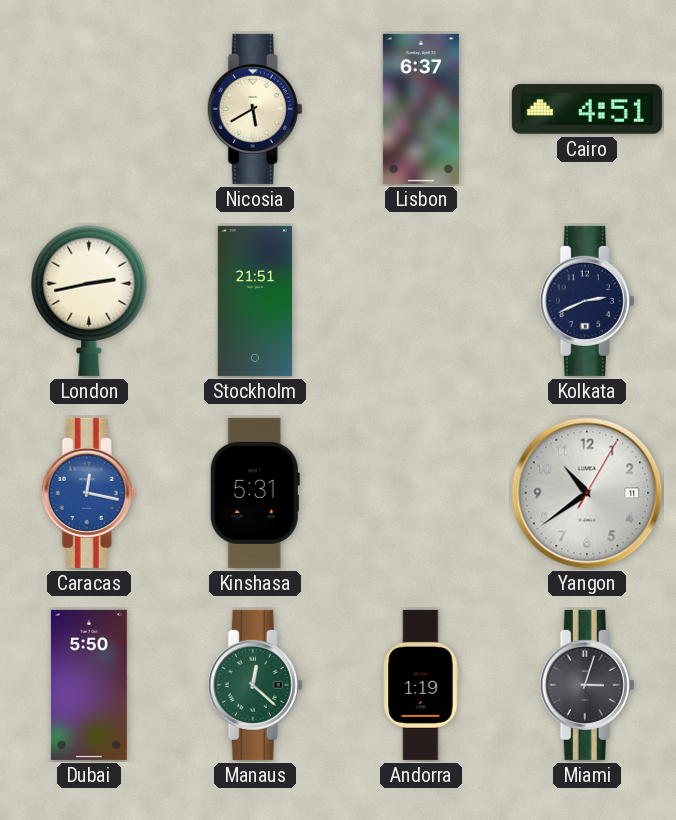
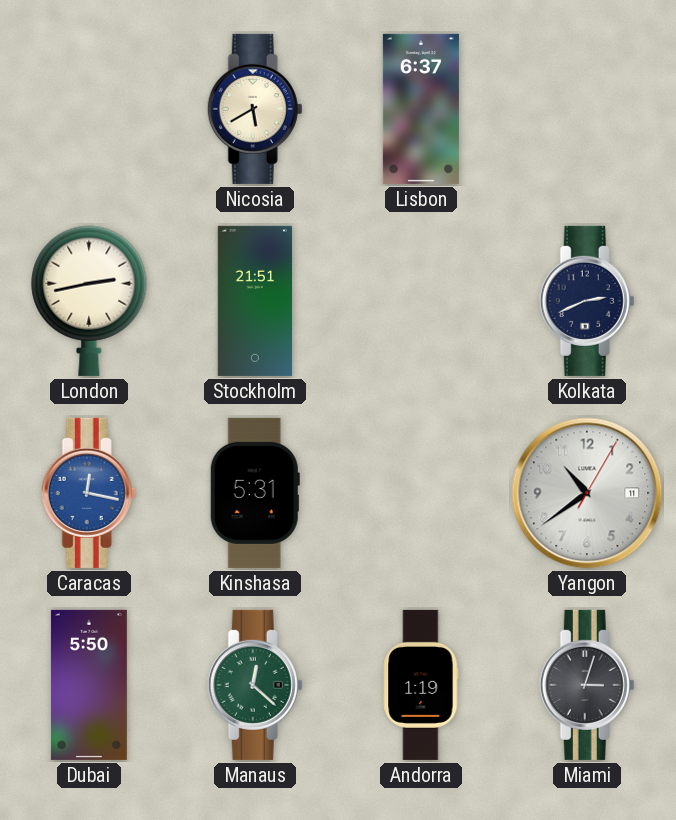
Cairo: 4:51 -> none (587, 109)
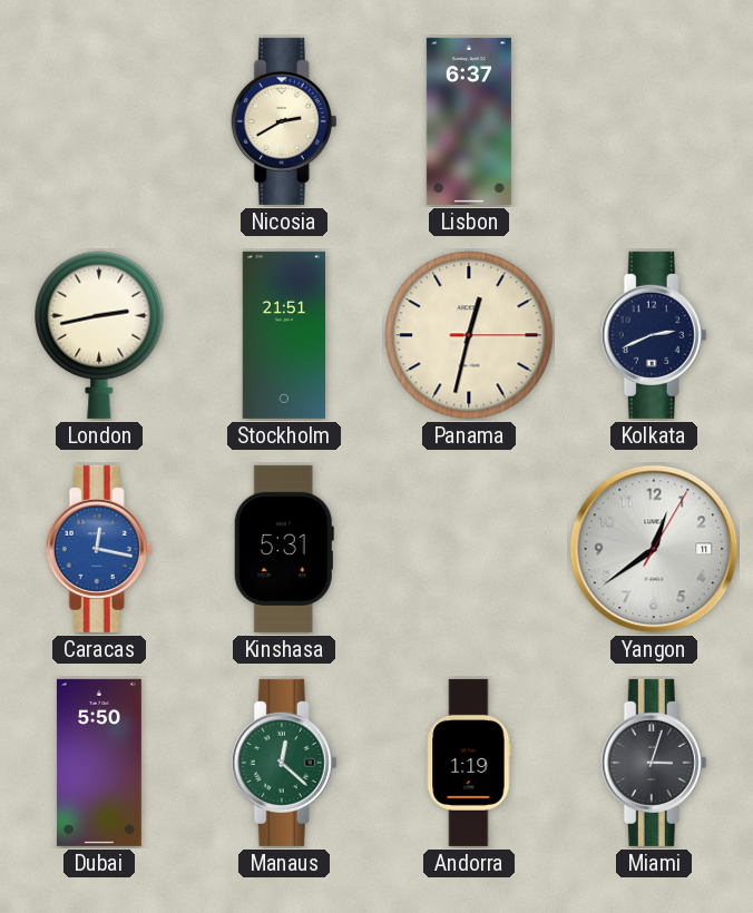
Nicosia: 5:40 -> 2:40 (284, 121)
Panama: none -> 12:32 (469, 335)
Yangon: 10:39 -> 12:39 (654, 549)
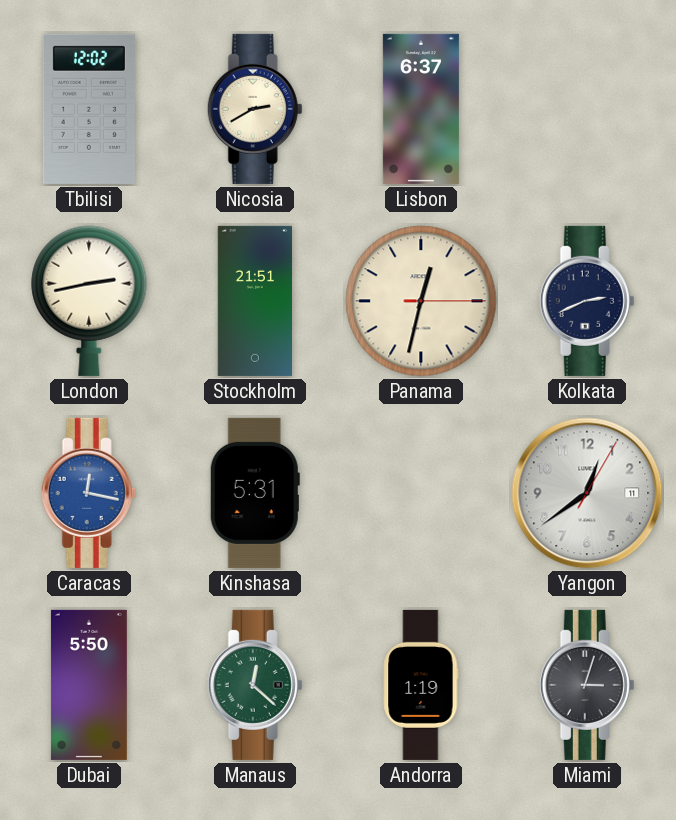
Tbilisi: none -> 12:02 (89, 109)
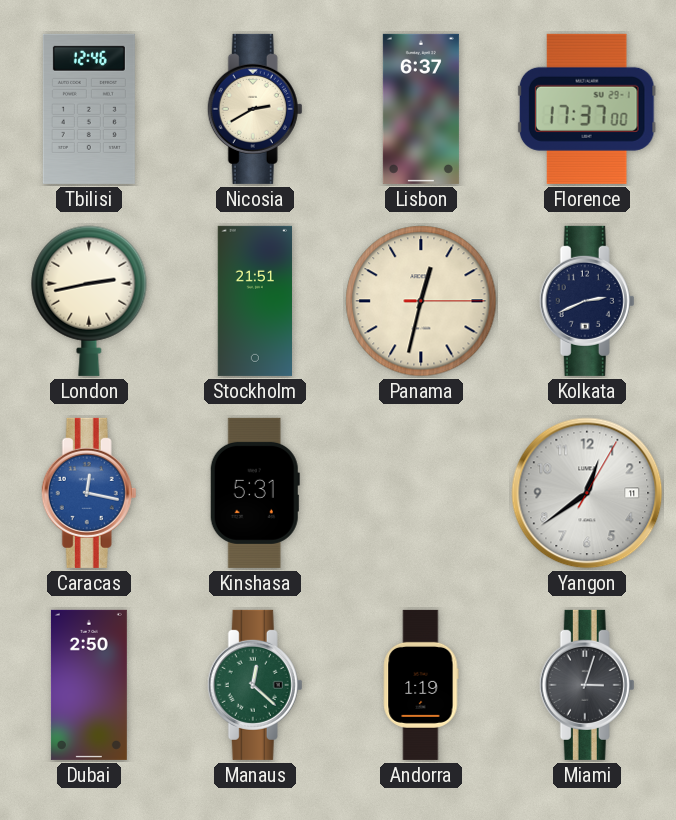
Tbilisi: 12:02 -> 12:46 (89, 109)
Florence: none -> 17:37 (587, 109)
Dubai: 5:50 -> 2:50 (89, 685)
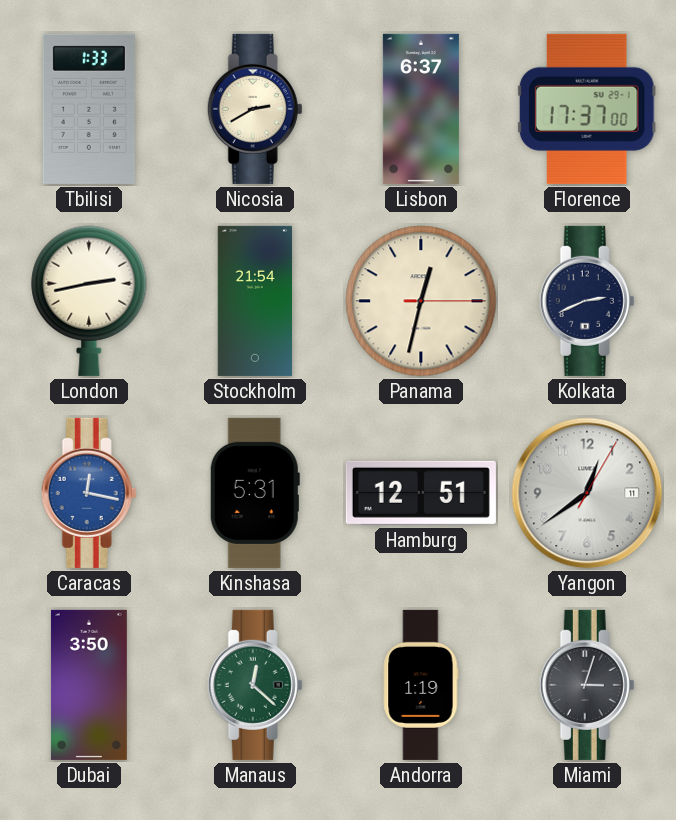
Tbilisi: 12:46 -> 1:33 (89, 109)
Stockholm: 21:51 -> 21:54 (255, 301)
Hamburg: none -> 12:51 (421, 493)
Dubai: 2:50 -> 3:50 (89, 685)
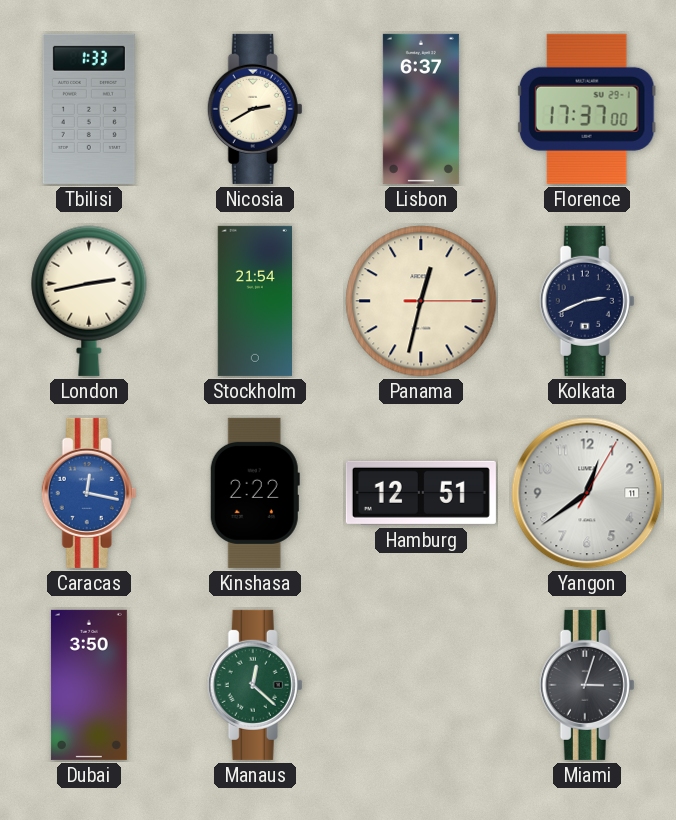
Kinshasa: 5:31 -> 2:22 (255, 493)
Andorra: 1:19 -> none (421, 685)
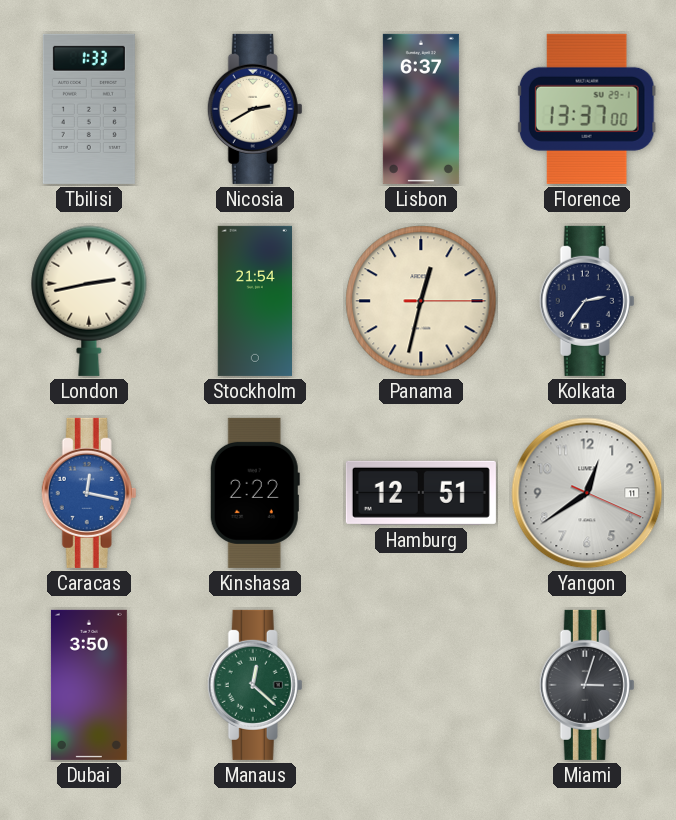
Florence: 17:37 -> 13:37 (587, 109)
Kolkata: 2:41 -> 2:36 (587, 301)
Yangon: 12:39:05 -> 12:39:19 (587, 493)
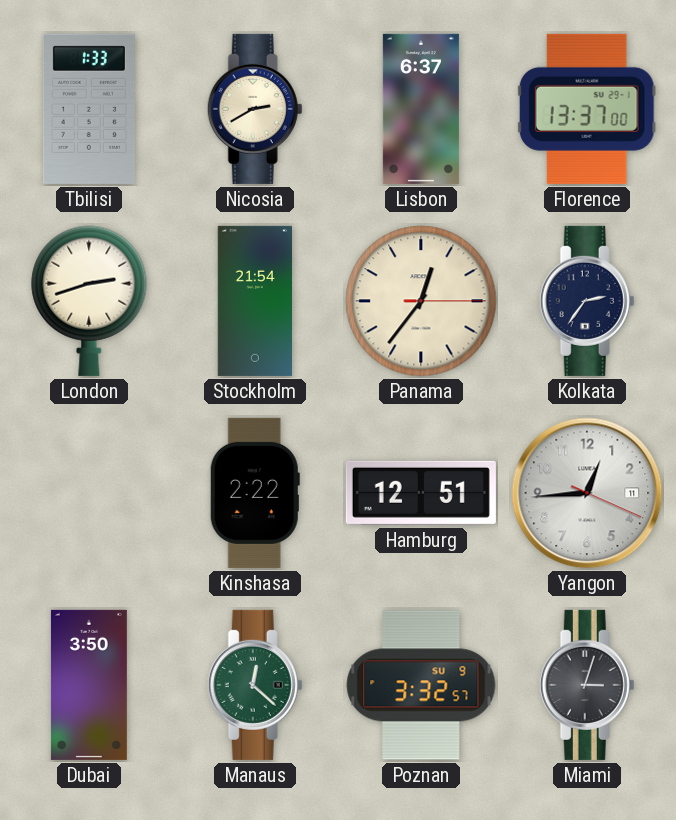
London: 2:43 -> 2:42 (89, 301)
Panama: 12:32 -> 12:36 (421, 301)
Caracas: 12:17 -> none (89, 493)
Yangon: 12:39 -> 12:44 (587, 493)
Poznan: none -> 3:32 (421, 685)
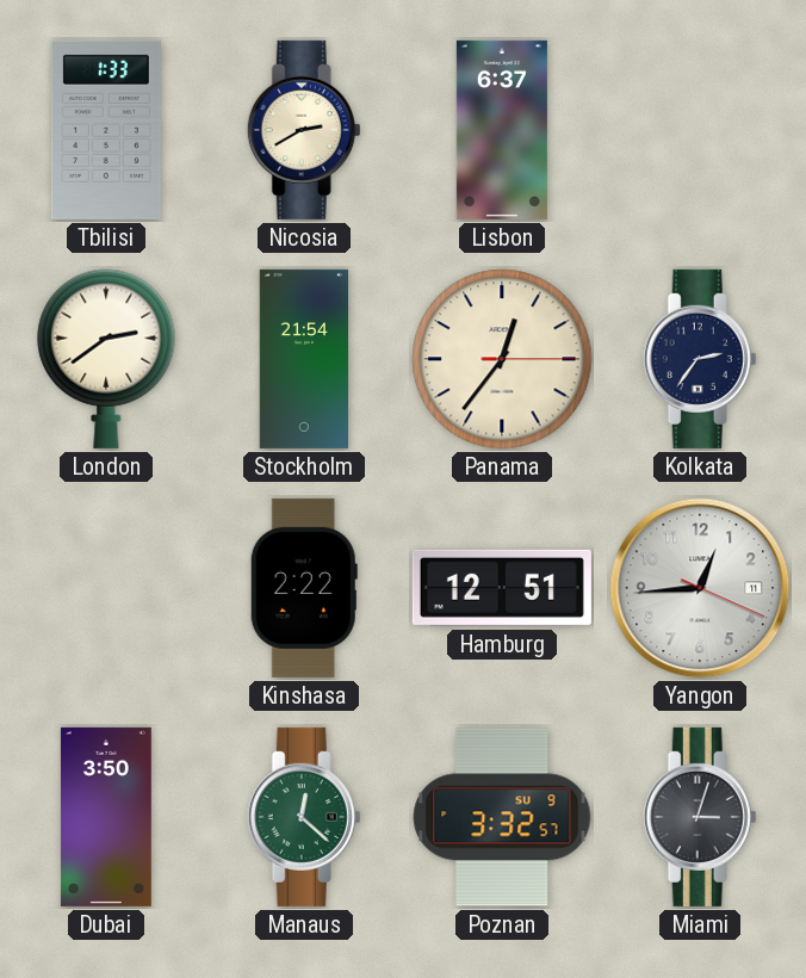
Florence: 13:37 -> none (587, 109)
London: 2:42 -> 2:39 (106, 359)
